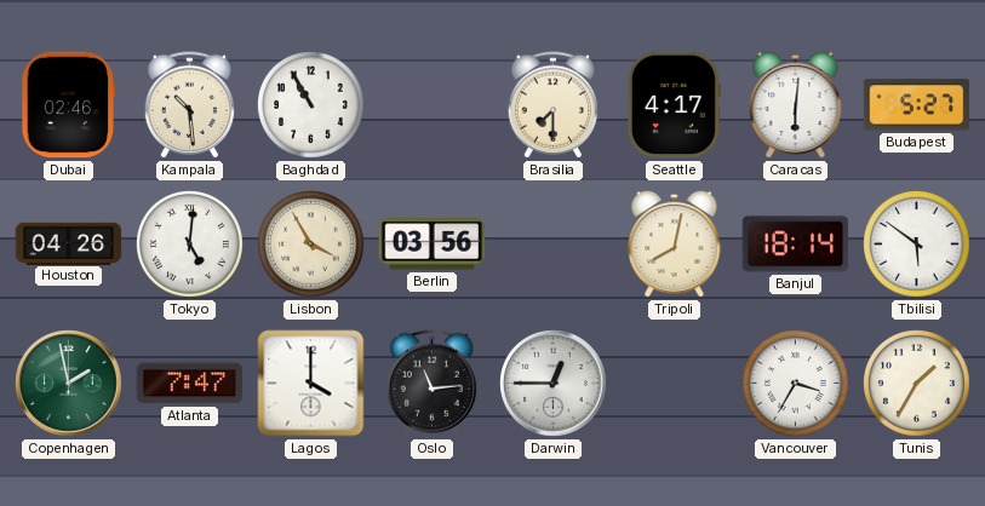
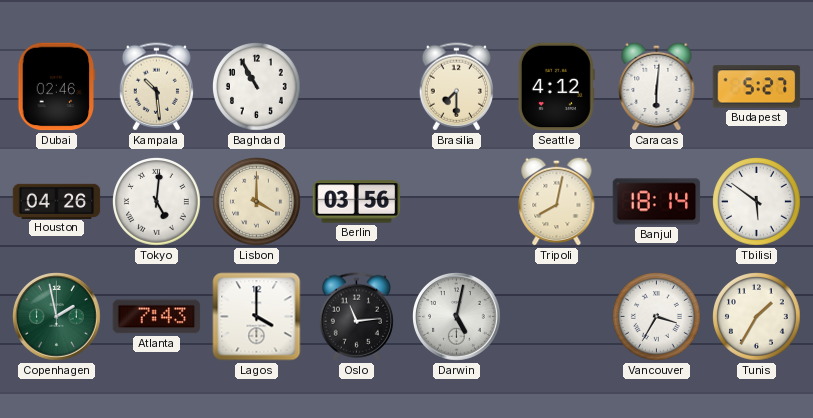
Seattle: 4:17 -> 4:12 (556, 87)
Lisbon: 3:55 -> 4:00 (257, 202)
Atlanta: 7:47 -> 7:43 (157, 317)
Darwin: 12:45 -> 5:02 (457, 317)
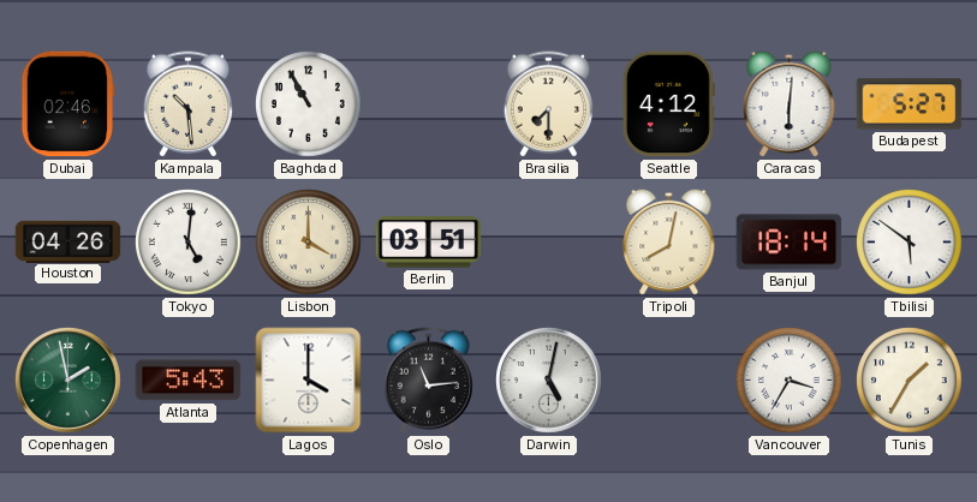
Berlin: 03:56 -> 03:51 (429, 243)
Atlanta: 7:43 -> 5:43 (189, 381)
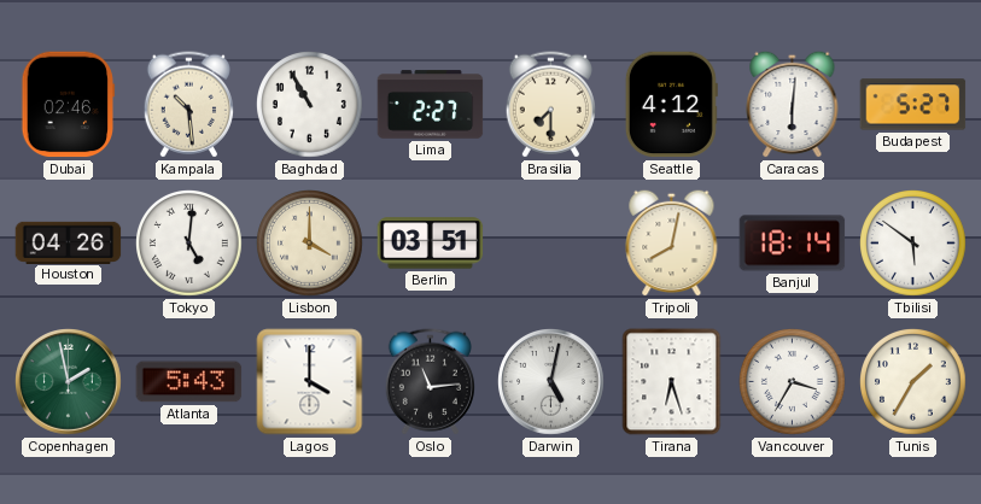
Lima: none -> 2:27 (431, 105)
Tirana: none -> 6:27 (672, 382)
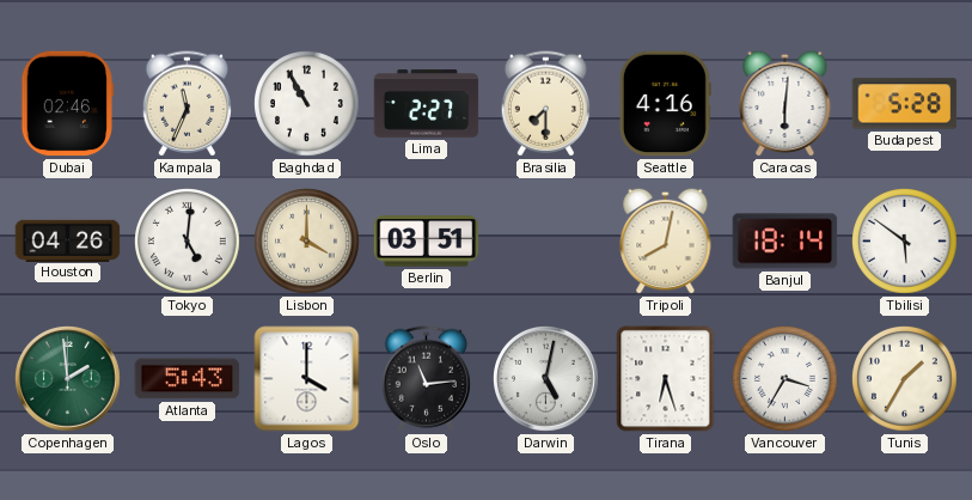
Kampala: 10:29 -> 11:34 (187, 104)
Seattle: 4:12 -> 4:16 (665, 104)
Budapest: 5:27 -> 5:28 (905, 104)
Copenhagen: 1:58 -> 1:59 (68, 379)
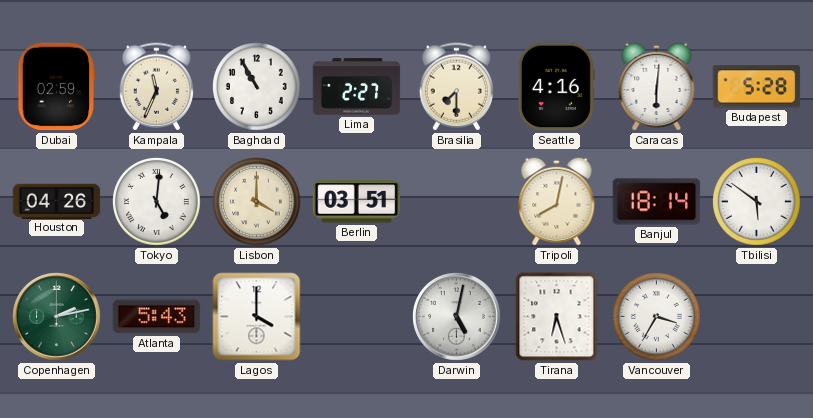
Dubai: 02:46 -> 02:59 (57, 87)
Copenhagen: 1:59 -> 2:13 (57, 317)
Oslo: 11:14 -> none (426, 379)
Tunis: 1:35 -> none (905, 379)
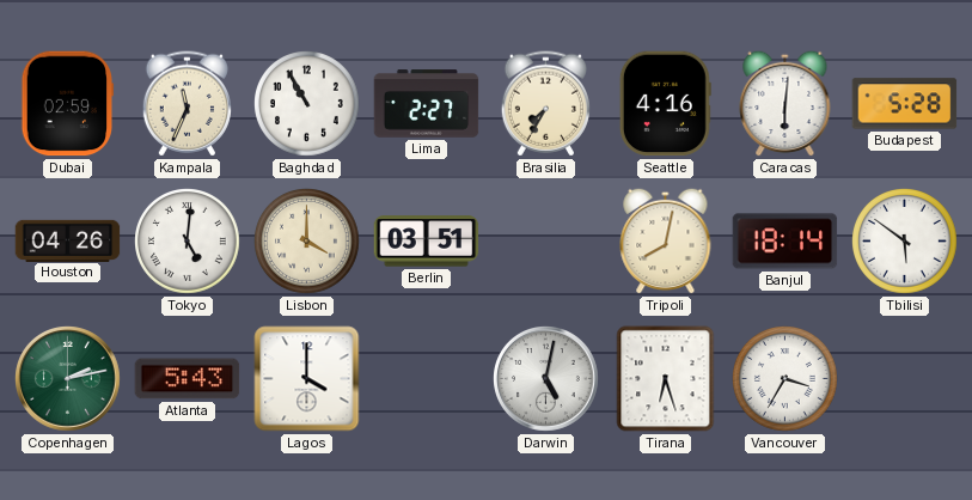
Brasilia: 7:30 -> 7:35 (545, 104)
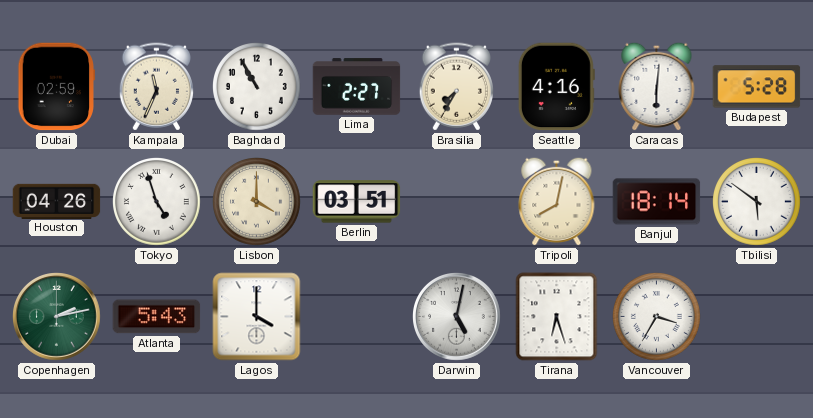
Tokyo: 5:01 -> 4:57 (157, 202)
